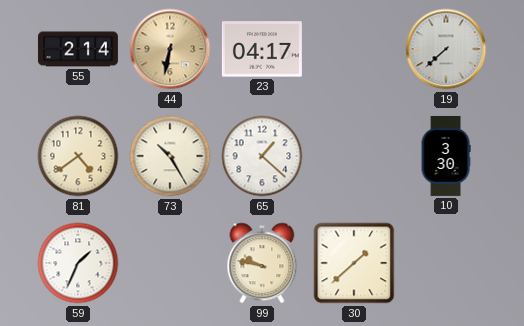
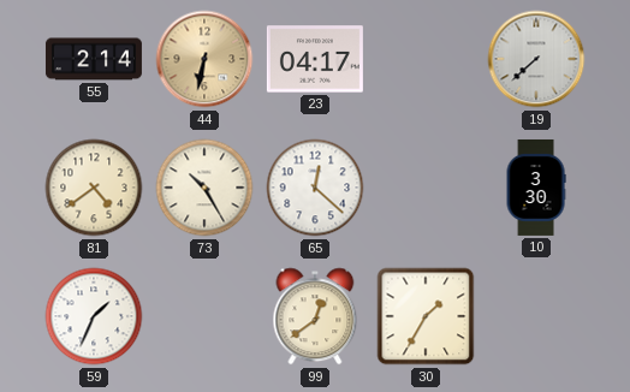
65: 1:22 -> 12:22 (315, 188)
99: 9:47 -> 12:39 (315, 316)
30: 1:38 -> 1:35 (426, 316)
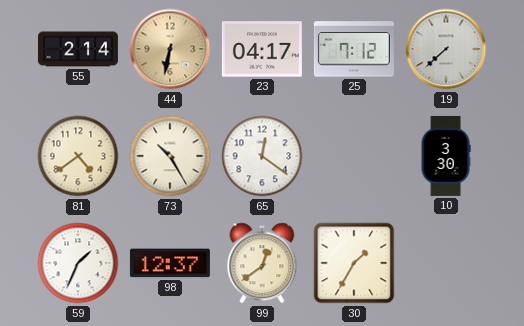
25: none -> 7:12 (354, 49)
65: 12:22 -> 12:21 (262, 156)
98: none -> 12:37 (170, 263)
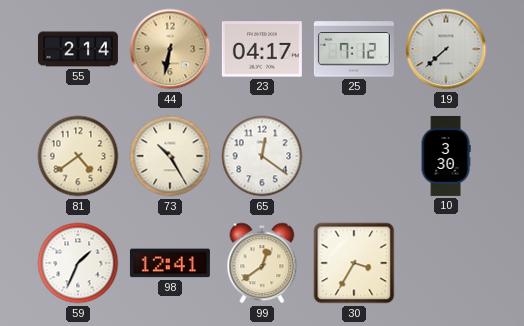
98: 12:37 -> 12:41 (170, 263)
30: 1:35 -> 3:35 (354, 263)
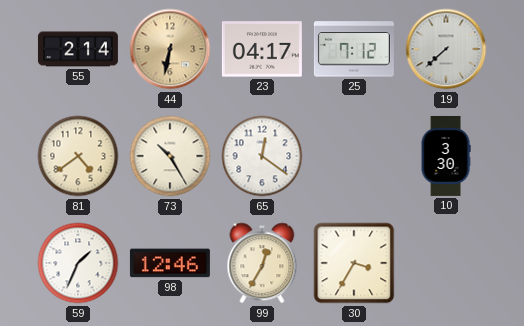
98: 12:41 -> 12:46 (170, 263)
99: 12:39 -> 12:35 (262, 263)
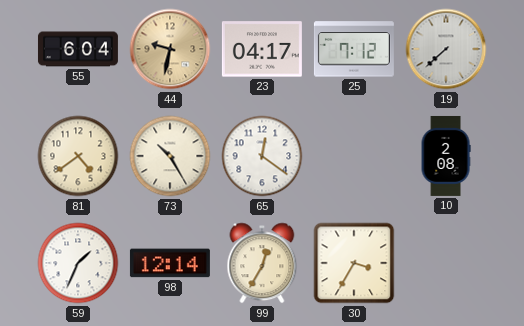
55: 2:14 -> 6:04 (78, 49)
44: 6:32 -> 9:32 (170, 49)
10: 3:30 -> 2:08 (446, 156)
98: 12:46 -> 12:14 (170, 263)
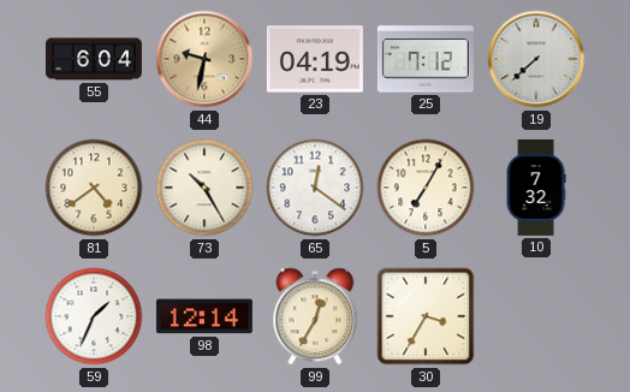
23: 04:17 -> 04:19 (315, 59)
5: none -> 7:05 (426, 188)
10: 2:08 -> 7:32 (536, 188)
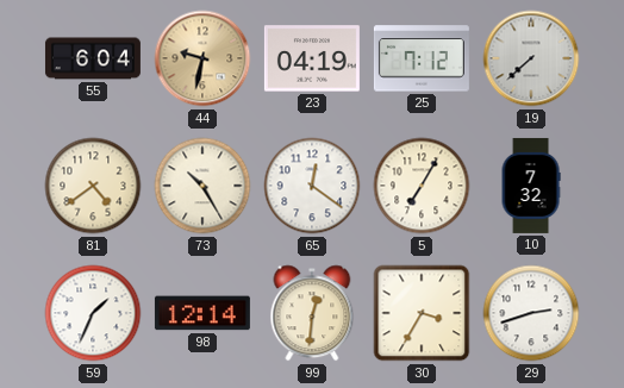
99: 12:35 -> 12:31 (312, 313)
29: none -> 2:42 (531, 313)
